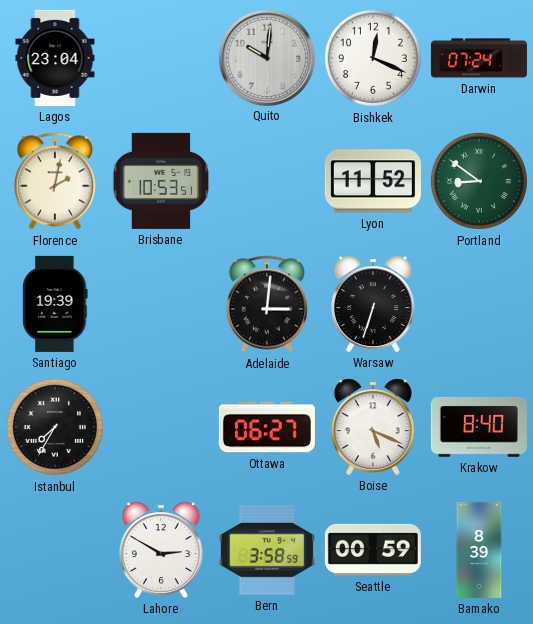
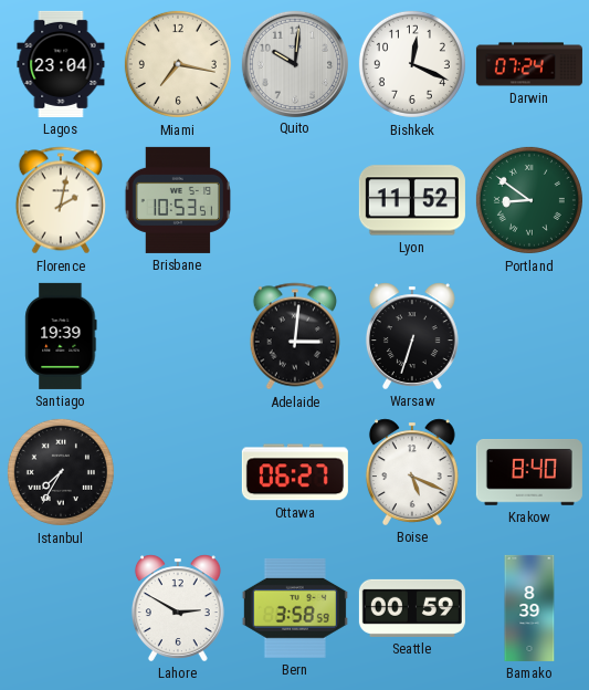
Miami: none -> 7:17 (178, 64)
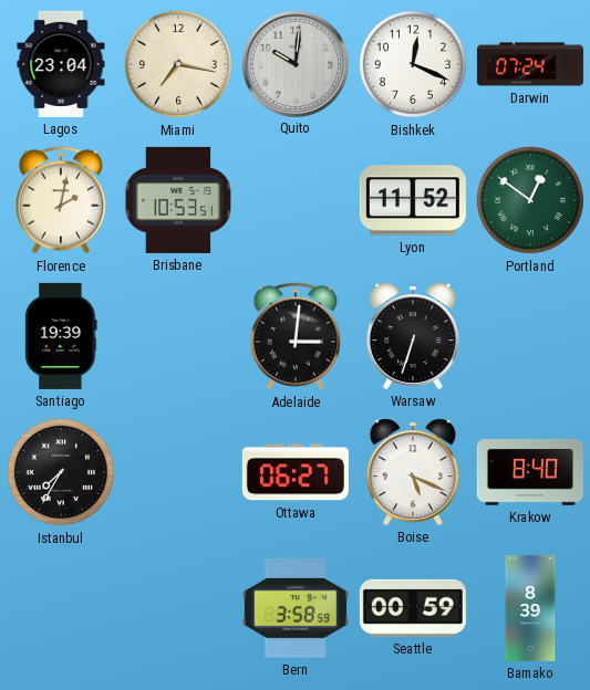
Portland: 8:51 -> 12:51 (530, 200)
Lahore: 2:50 -> none (178, 608)
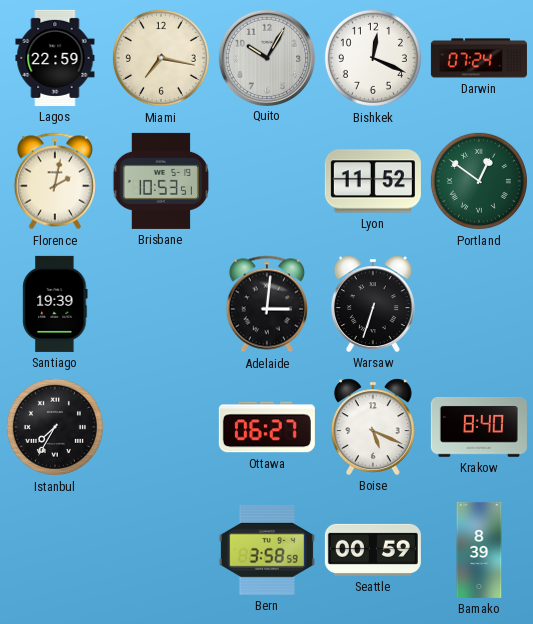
Lagos: 23:04 -> 22:59 (55, 58)
Quito: 10:01 -> 10:05 (266, 57)
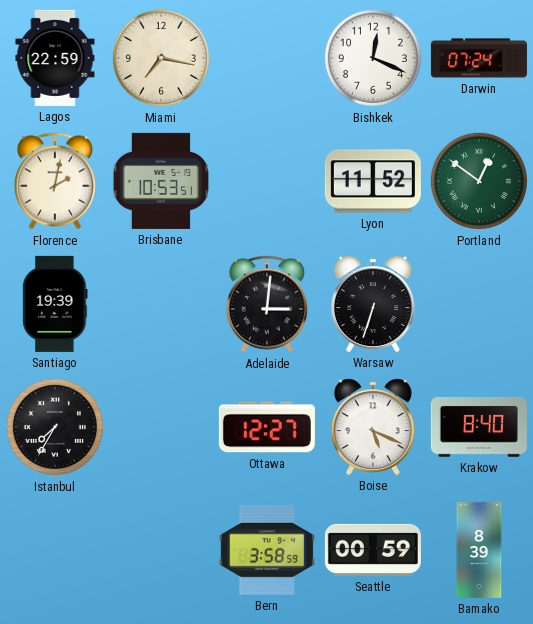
Quito: 10:05 -> none (266, 57)
Ottawa: 06:27 -> 12:27 (267, 427)
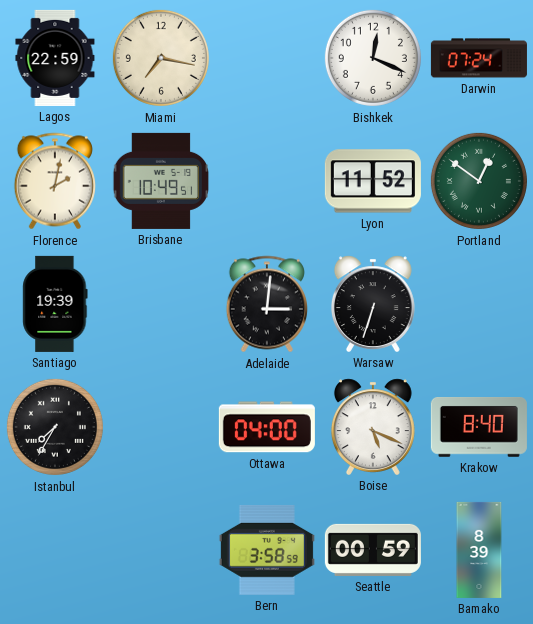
Brisbane: 10:53 -> 10:49 (160, 181)
Ottawa: 12:27 -> 04:00 (267, 427)
